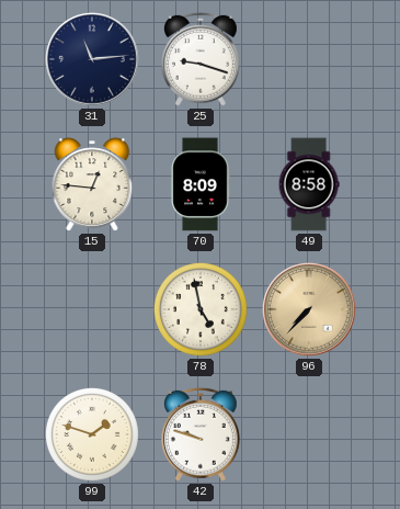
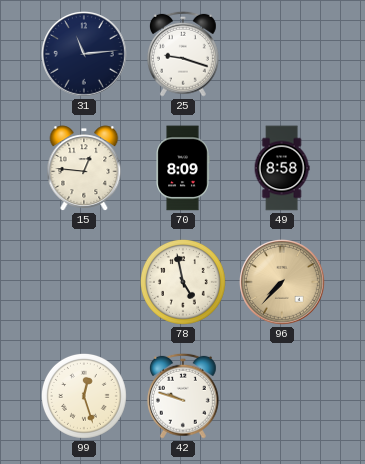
99: 1:48 -> 12:27 (84, 396)
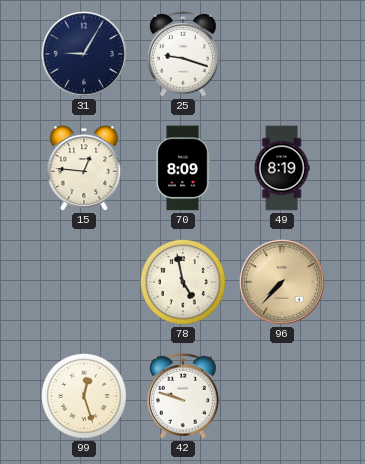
31: 11:14 -> 9:05 (85, 55)
49: 8:58 -> 8:19 (282, 168)
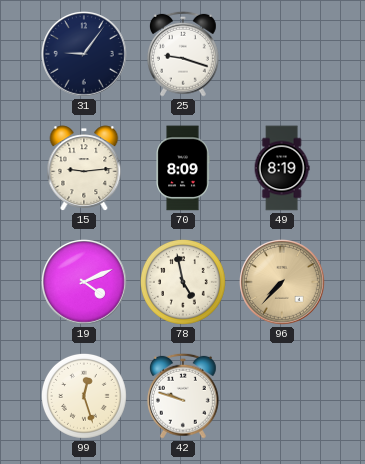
31: 9:05 -> 9:06 (85, 55)
15: 12:46 -> 9:14 (84, 168)
19: none -> 4:11 (85, 283)
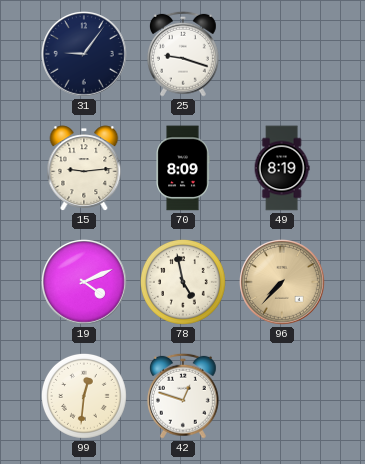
99: 12:27 -> 12:31 (84, 396)
42: 9:48 -> 12:48 (183, 396)
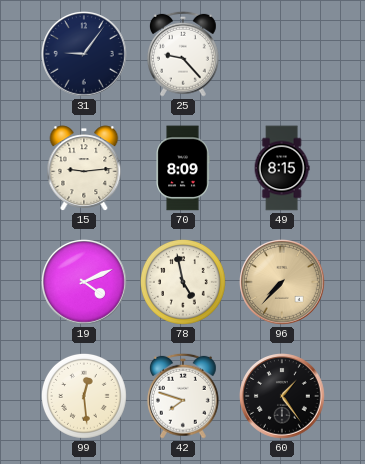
25: 9:18 -> 9:23 (183, 54)
49: 8:19 -> 8:15 (282, 168)
99: 12:31 -> 12:29 (84, 396)
42: 12:48 -> 7:48 (183, 396)
60: none -> 1:24 (283, 397)
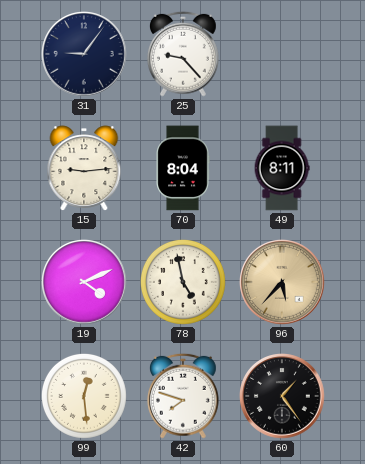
70: 8:09 -> 8:04 (183, 168)
49: 8:15 -> 8:11 (282, 168)
96: 7:37 -> 5:37 (283, 283)
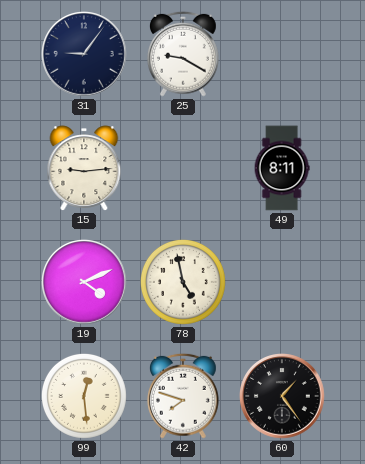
25: 9:23 -> 9:20 (183, 54)
70: 8:04 -> none (183, 168)
96: 5:37 -> none (283, 283)
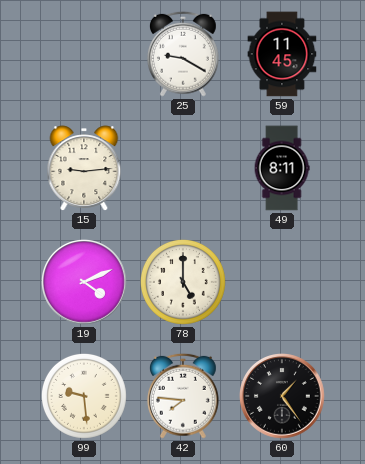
31: 9:06 -> none (85, 55)
59: none -> 11:45 (282, 54)
78: 4:58 -> 5:00 (183, 282)
99: 12:29 -> 9:29 (84, 396)
42: 7:48 -> 7:46 (183, 396)
